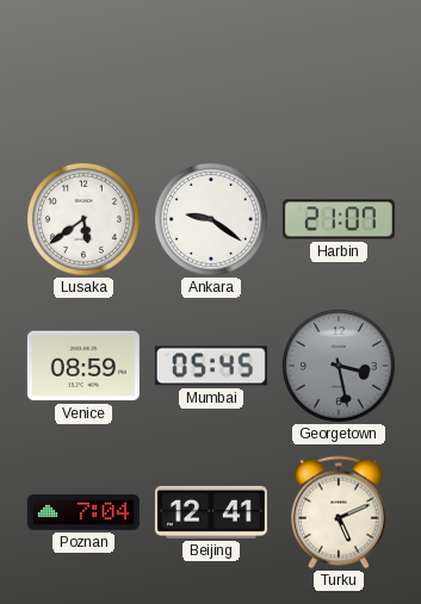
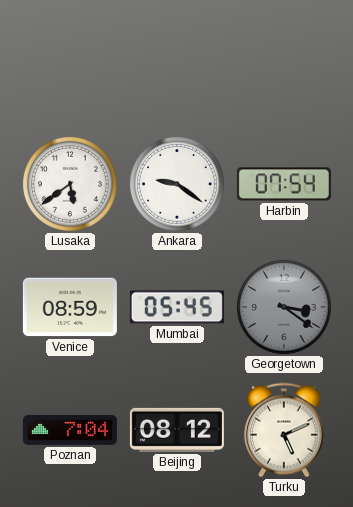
Harbin: 21:07 -> 07:54 (284, 184)
Georgetown: 3:28 -> 3:21 (284, 307)
Beijing: 12:41 -> 08:12 (177, 430)
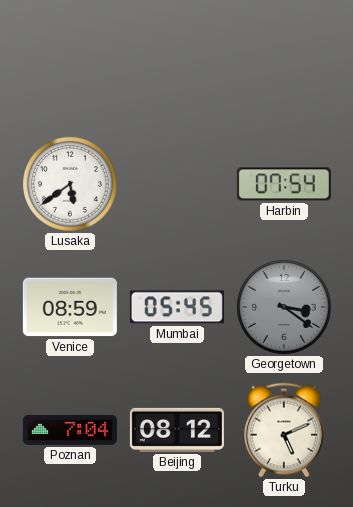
Ankara: 9:21 -> none (177, 184)
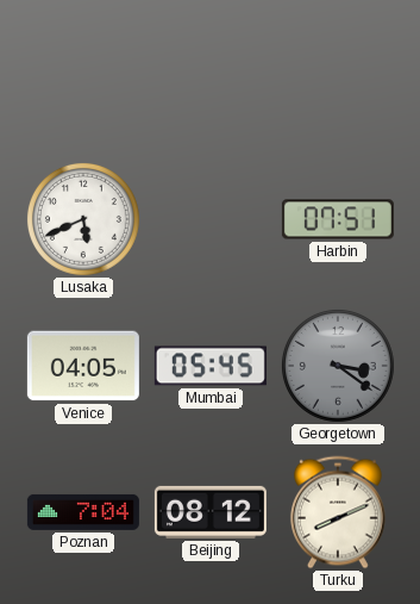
Lusaka: 5:39 -> 5:41 (83, 219)
Harbin: 07:54 -> 07:51 (338, 219)
Venice: 08:59 -> 04:05 (83, 366)
Turku: 5:11 -> 8:11 (338, 512)
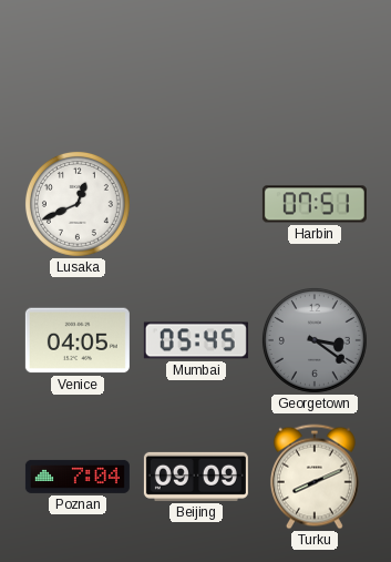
Lusaka: 5:41 -> 12:41 (78, 204)
Beijing: 08:12 -> 09:09 (196, 477)
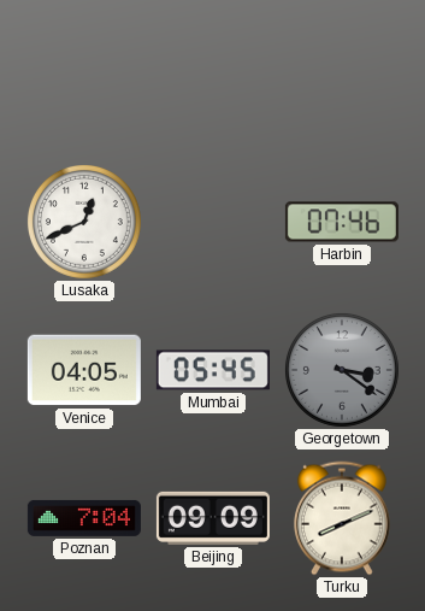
Harbin: 07:51 -> 07:46 (342, 222)
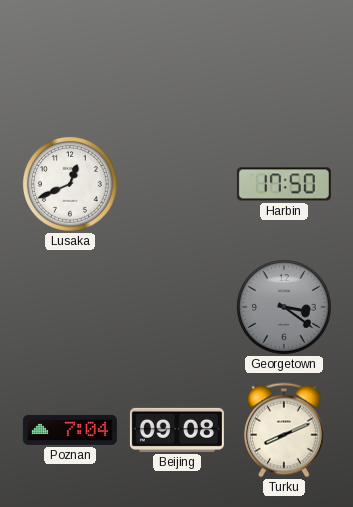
Harbin: 07:46 -> 17:50 (284, 184)
Venice: 04:05 -> none (84, 370)
Mumbai: 05:45 -> none (213, 370)
Beijing: 09:09 -> 09:08 (177, 430)
